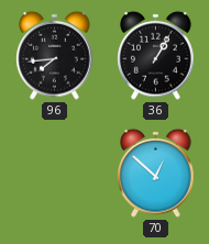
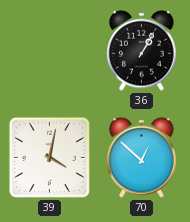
96: 7:44 -> none (55, 55)
39: none -> 4:02 (49, 157)
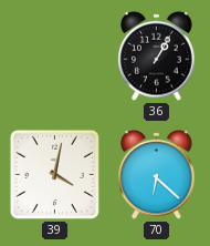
70: 12:52 -> 6:22 (157, 174)
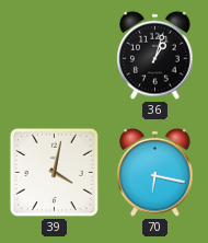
36: 1:05 -> 1:03 (155, 55)
70: 6:22 -> 6:17 (155, 172)
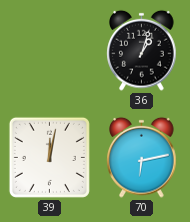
39: 4:02 -> 12:02 (49, 157)
70: 6:17 -> 6:13 (142, 157)
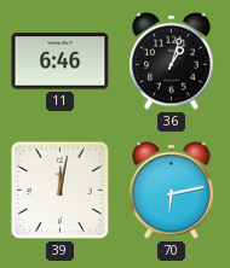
11: none -> 6:46 (61, 62)
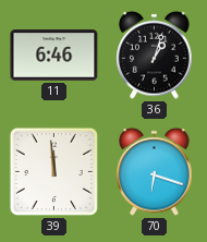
39: 12:02 -> 11:59 (53, 171)
70: 6:13 -> 6:18 (155, 171)
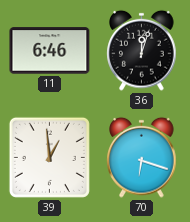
36: 1:03 -> 12:03 (142, 50)
39: 11:59 -> 12:59 (49, 157)
